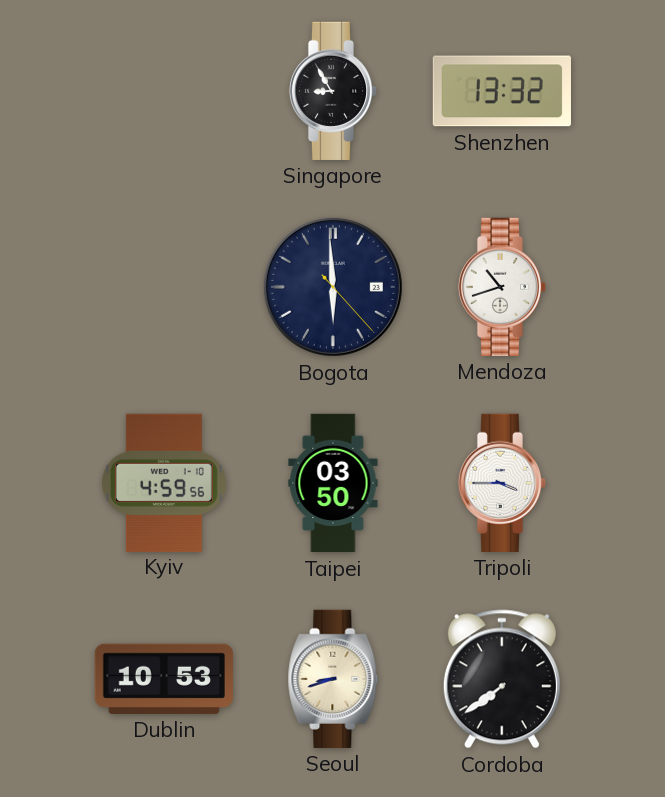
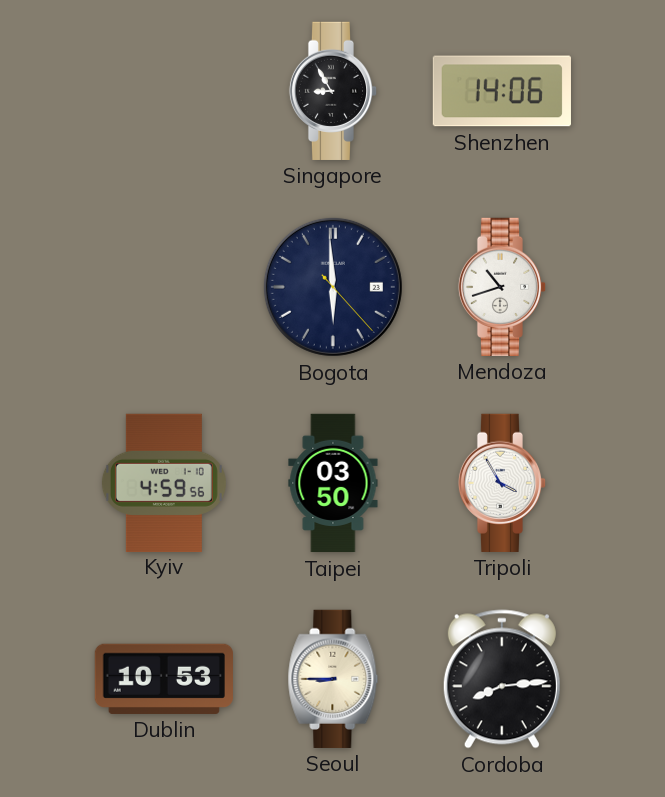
Shenzhen: 13:32 -> 14:06 (502, 91)
Tripoli: 3:45 -> 3:55 (502, 483)
Seoul: 8:42 -> 8:45 (333, 679)
Cordoba: 7:39 -> 8:14 (502, 679)
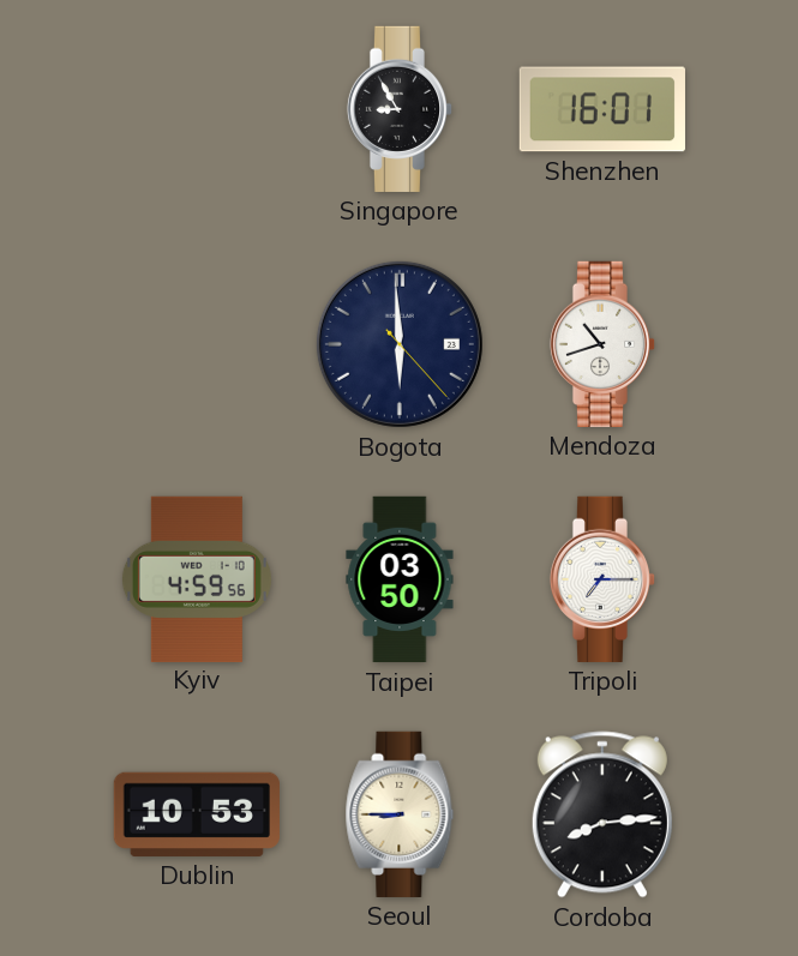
Shenzhen: 14:06 -> 16:01 (602, 109)
Tripoli: 3:55 -> 7:15 (602, 579)
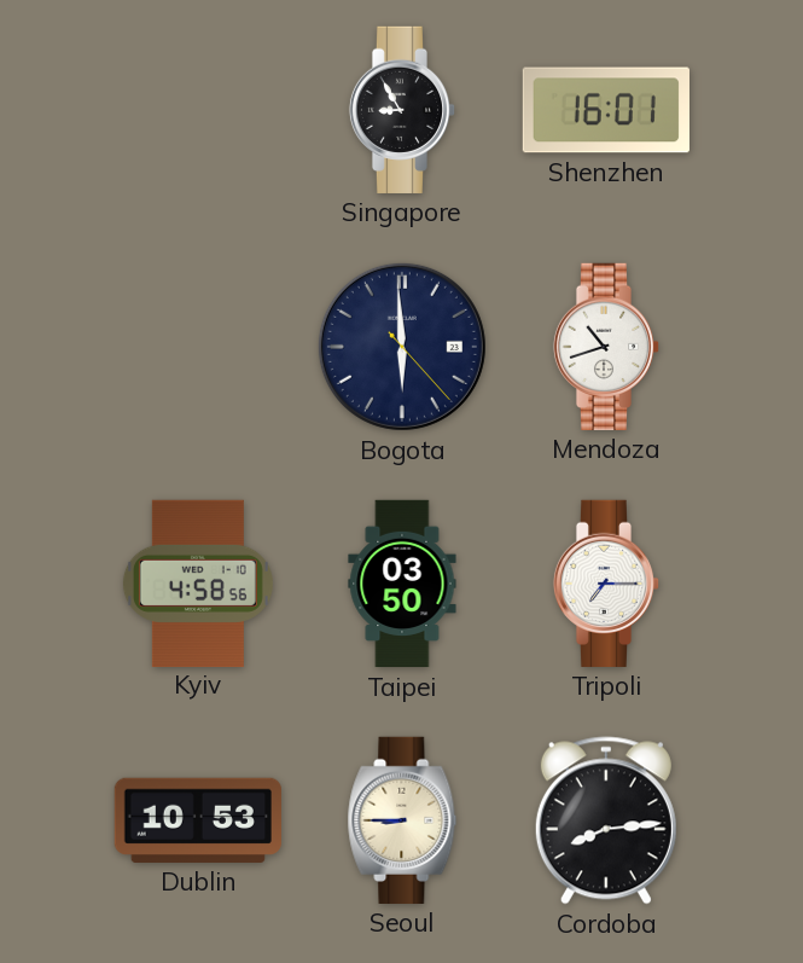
Kyiv: 4:59 -> 4:58 (198, 582)
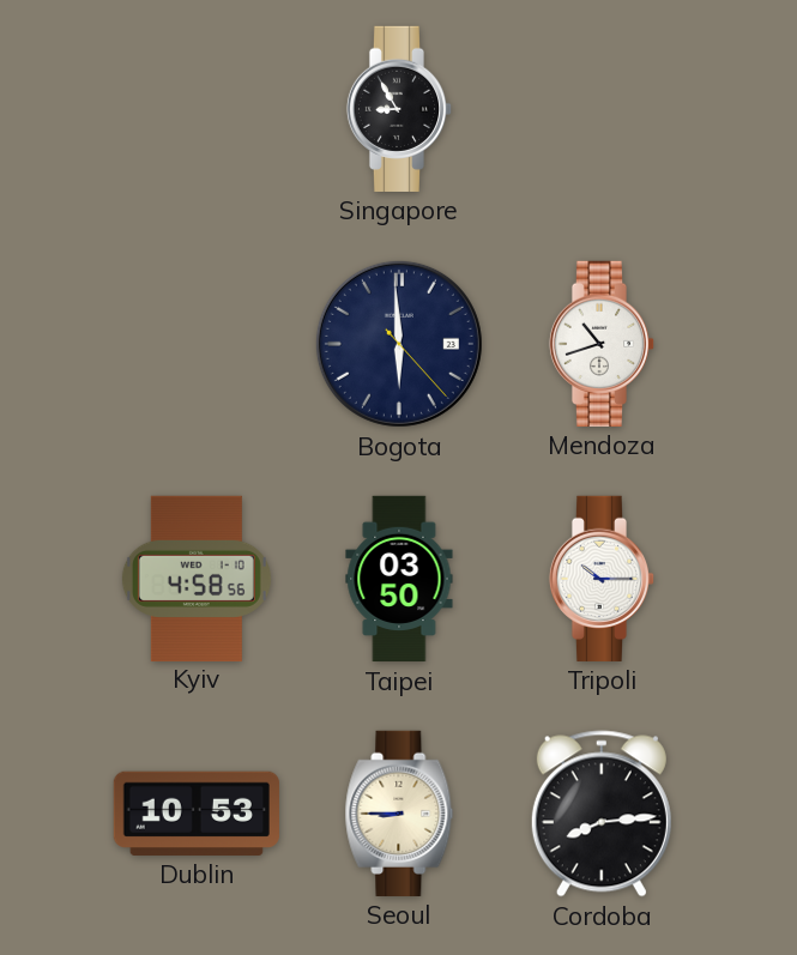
Shenzhen: 16:01 -> none (606, 110)
Tripoli: 7:15 -> 10:15 (602, 579)
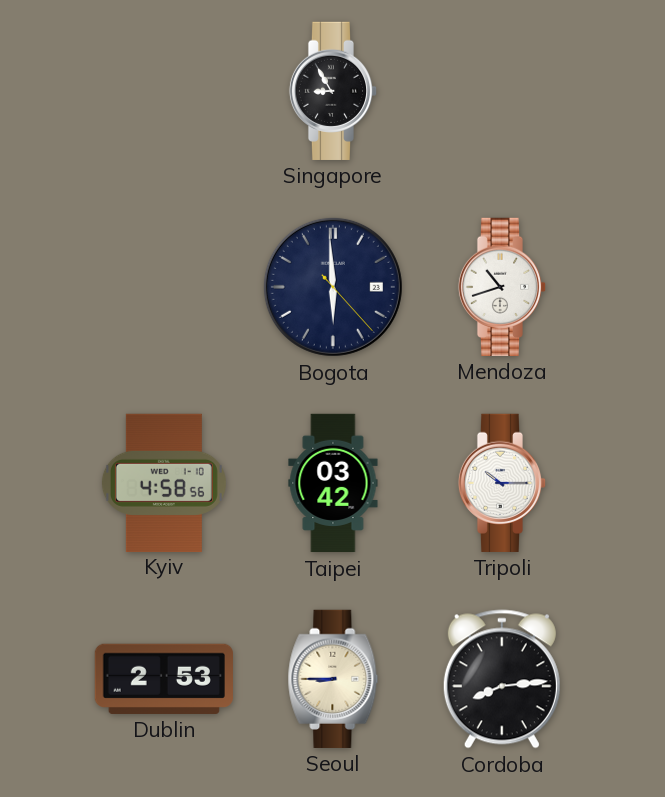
Taipei: 03:50 -> 03:42 (333, 483)
Dublin: 10:53 -> 2:53 (164, 679)
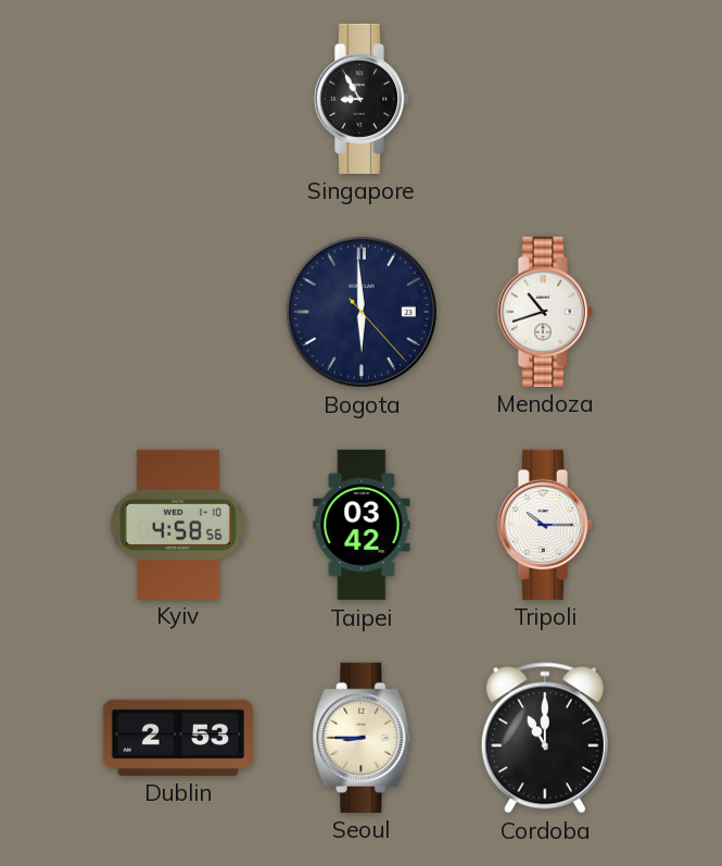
Cordoba: 8:14 -> 11:00 (545, 738)
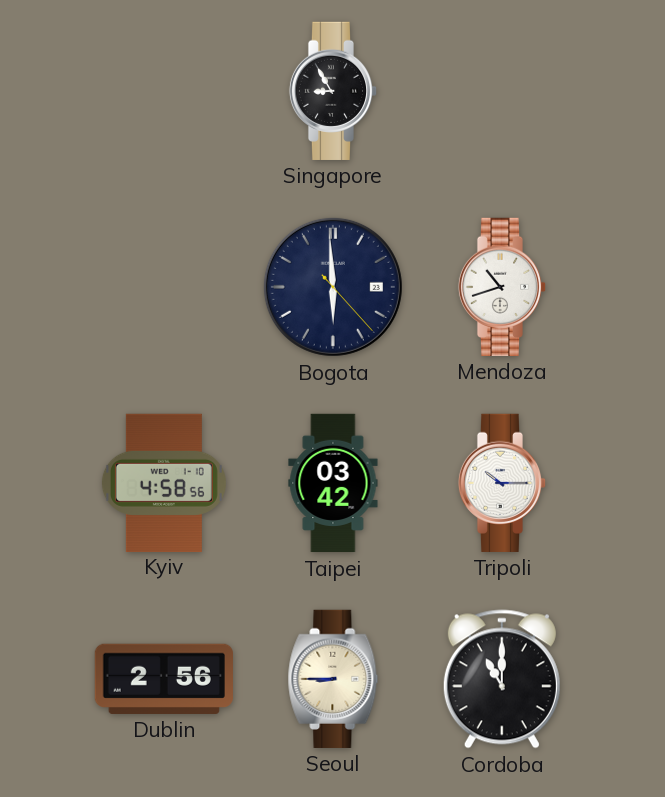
Dublin: 2:53 -> 2:56 (164, 679)
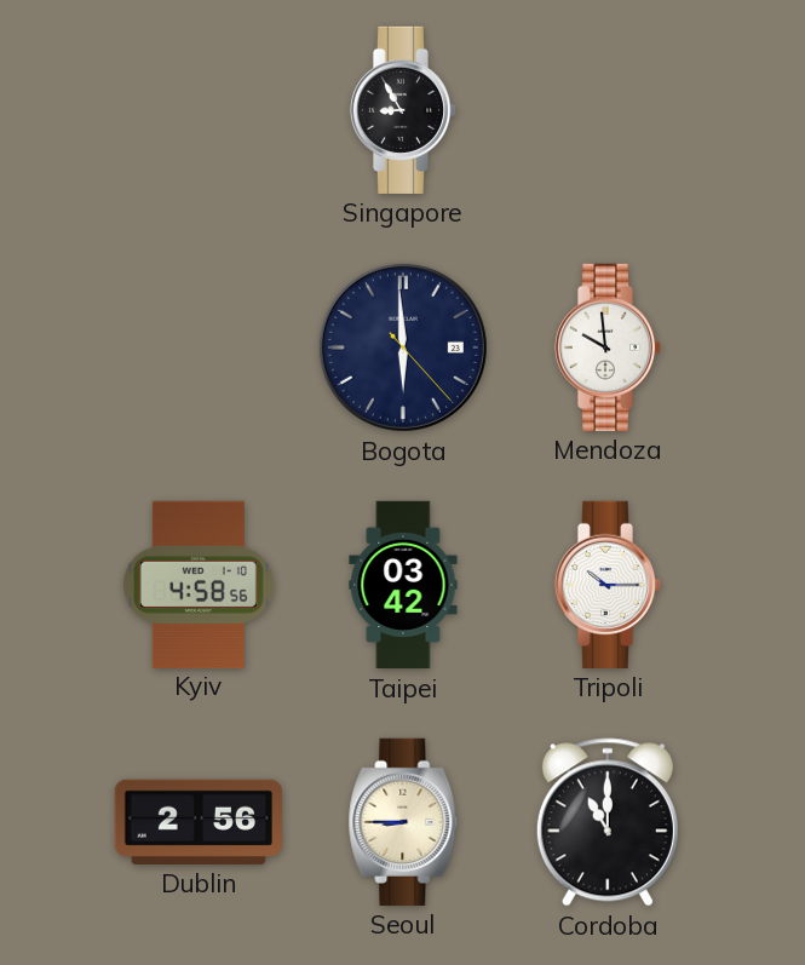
Mendoza: 10:42 -> 9:59 (608, 347)
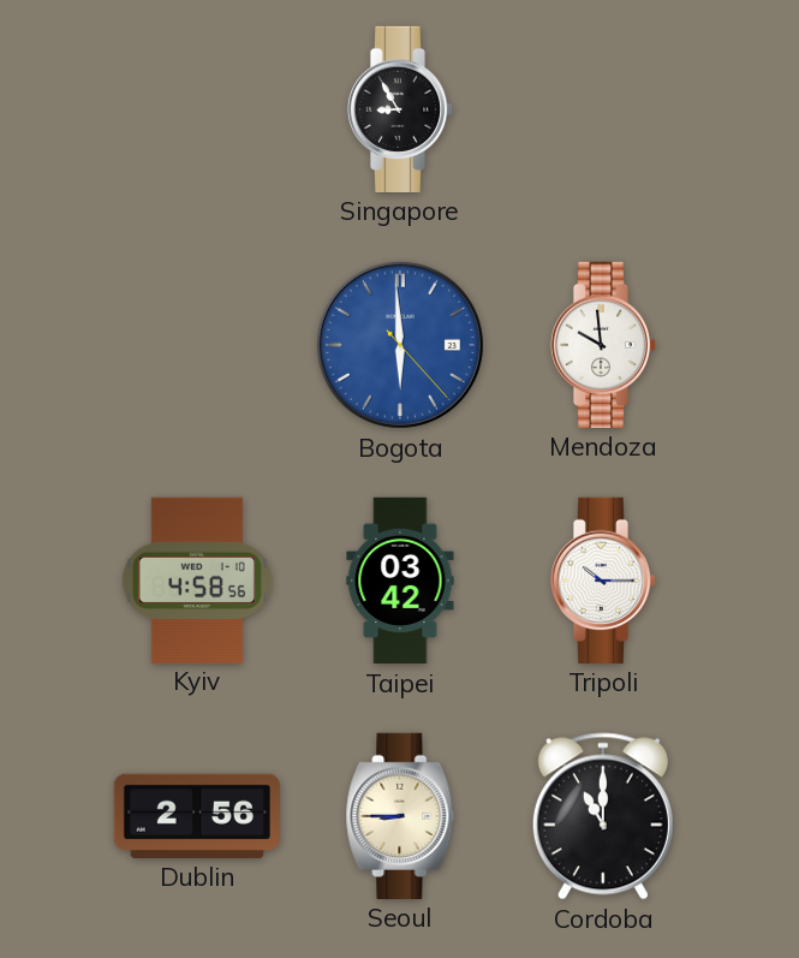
Bogota dial: navy -> blue (400, 345)
